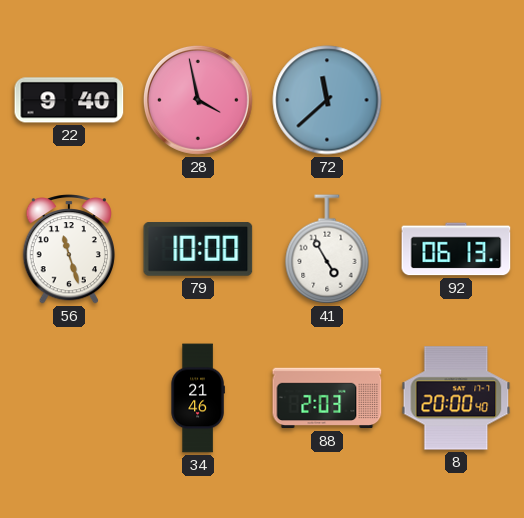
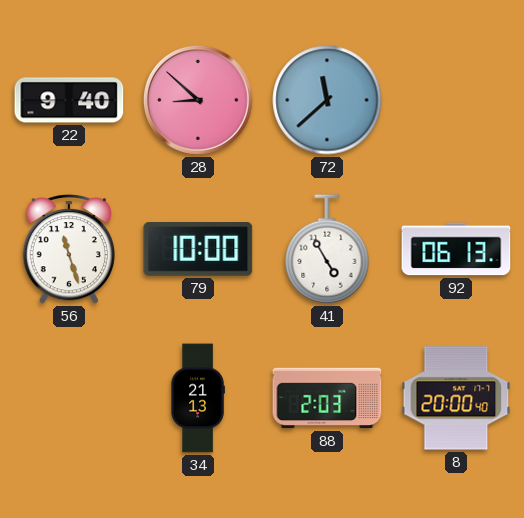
28: 3:58 -> 8:52 (198, 100)
34: 21:46 -> 21:13 (198, 398)
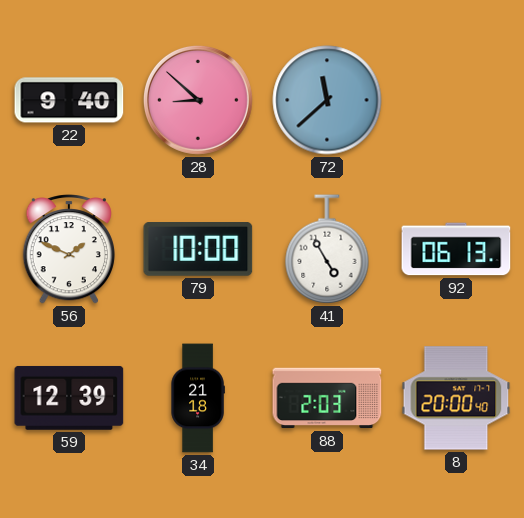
56: 11:27 -> 1:49 (68, 249)
59: none -> 12:39 (69, 398)
34: 21:13 -> 21:18 (198, 398)
